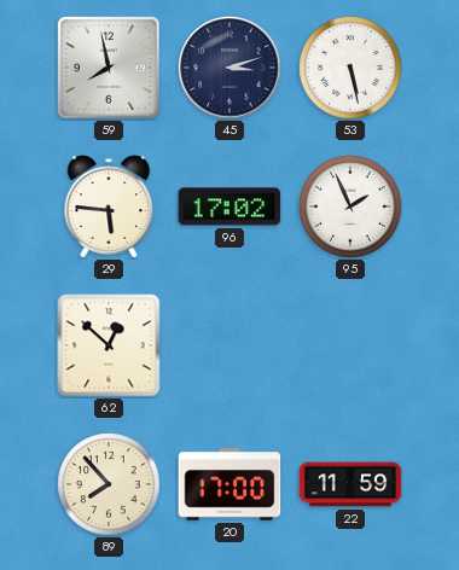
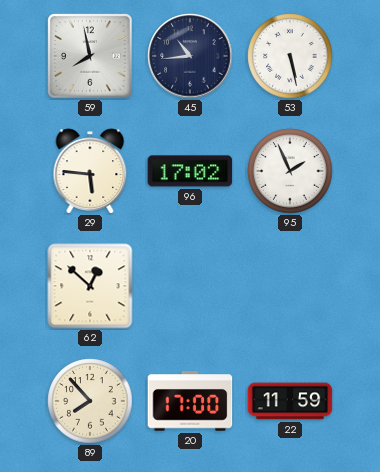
45: 3:12 -> 10:44 (190, 56)
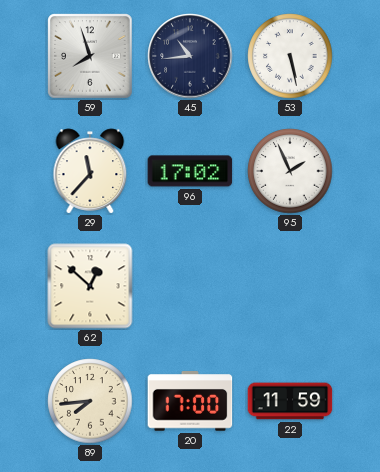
59: 7:58 -> 7:57 (90, 56)
29: 5:46 -> 11:37 (90, 171)
89: 7:53 -> 7:44 (90, 401)
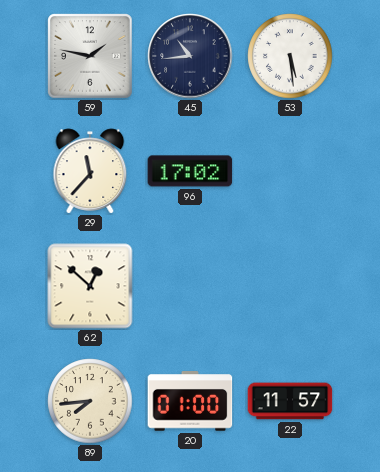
59: 7:57 -> 1:47 (90, 56)
53: 5:28 -> 5:29 (290, 56)
95: 1:56 -> none (290, 171)
20: 17:00 -> 01:00 (190, 401)
22: 11:59 -> 11:57 (290, 401)
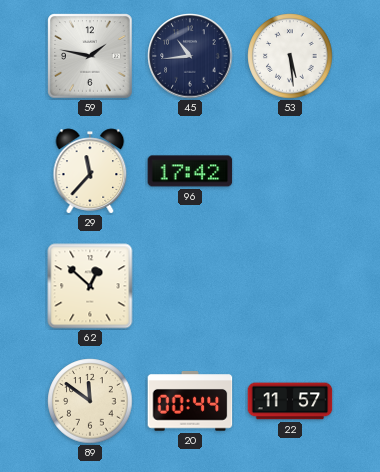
96: 17:02 -> 17:42 (190, 171)
89: 7:44 -> 11:51 (90, 401)
20: 01:00 -> 00:44 (190, 401)
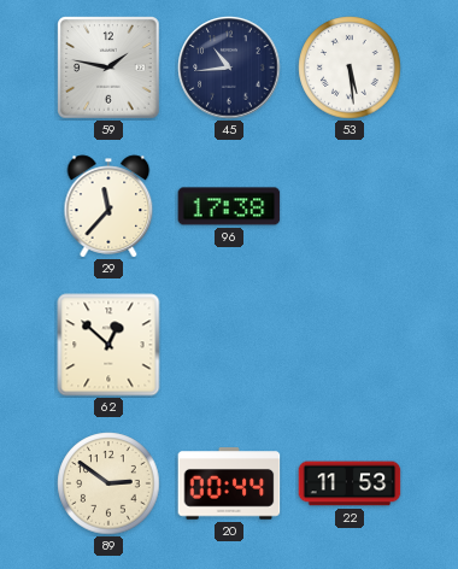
96: 17:42 -> 17:38 (229, 206)
89: 11:51 -> 2:51 (108, 483)
22: 11:57 -> 11:53 (350, 483)
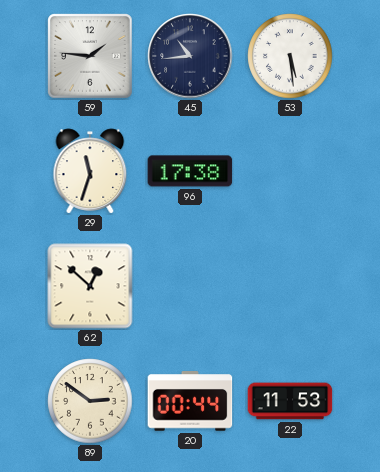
59: 1:47 -> 1:46 (90, 56)
29: 11:37 -> 11:33 (90, 171)
